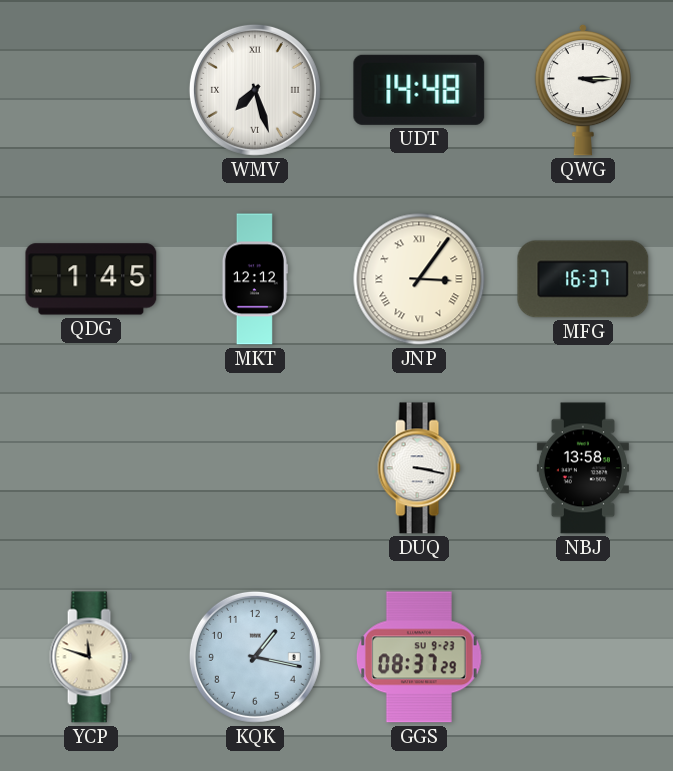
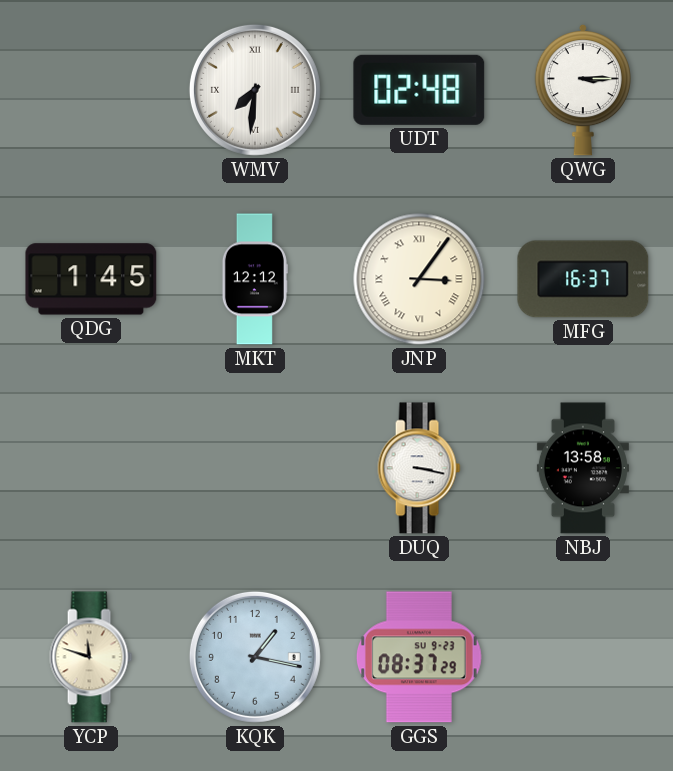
WMV: 7:27 -> 7:31 (255, 90)
UDT: 14:48 -> 02:48 (419, 90)
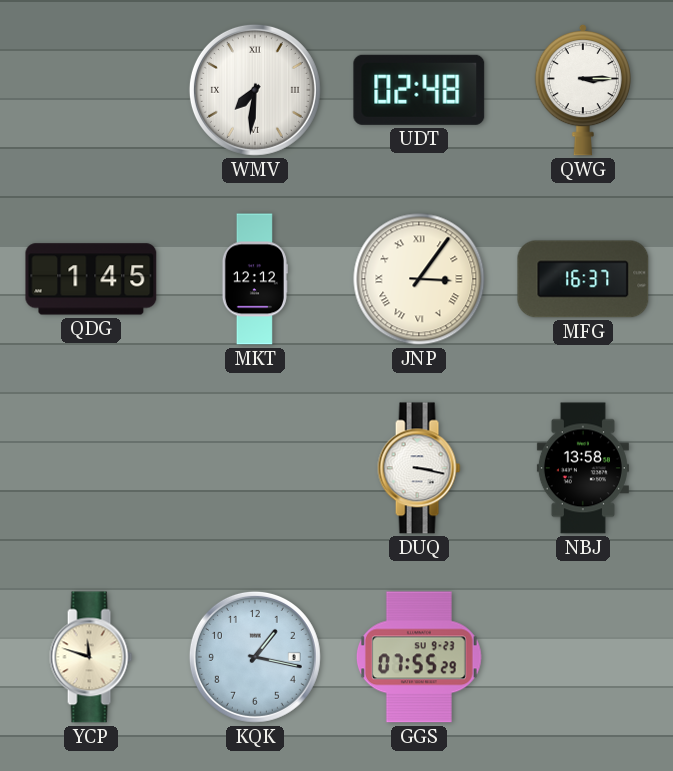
GGS: 08:37 -> 07:55 (419, 657)
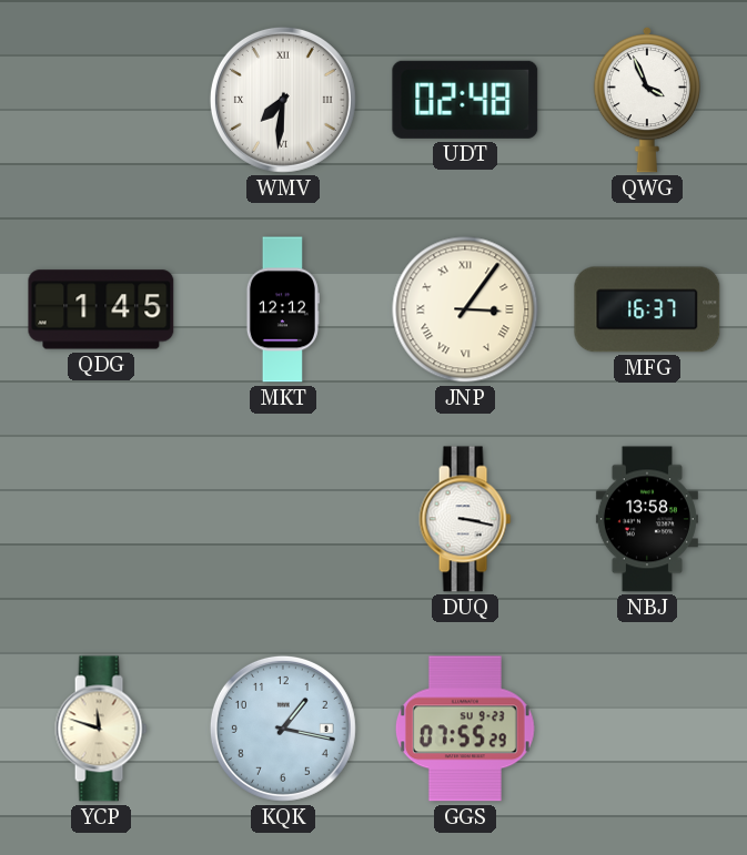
QWG: 3:15 -> 3:56 (646, 100)
